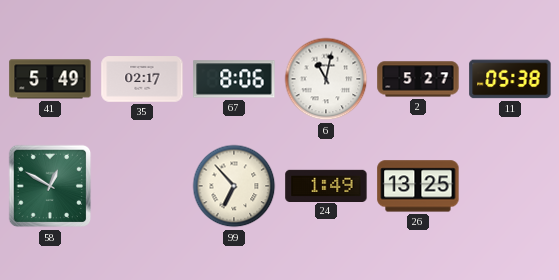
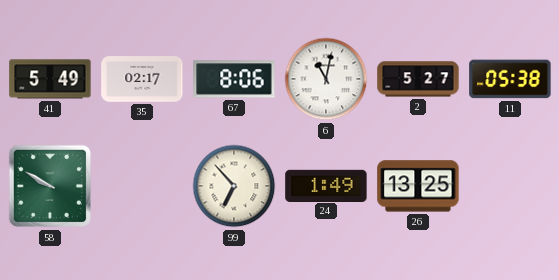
58: 12:50 -> 9:50 (50, 186)
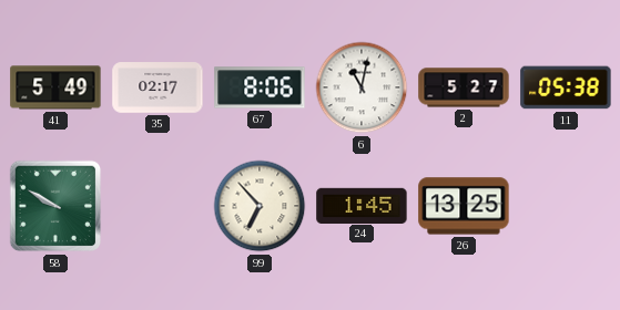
24: 1:49 -> 1:45 (362, 205)
